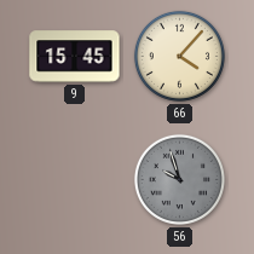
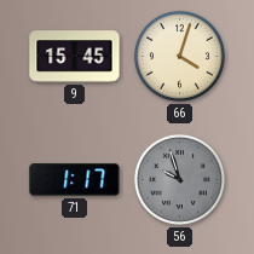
66: 4:07 -> 4:03 (179, 56)
71: none -> 1:17 (75, 180)
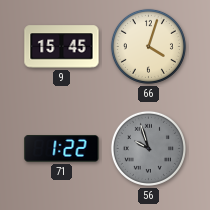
71: 1:17 -> 1:22 (62, 149)
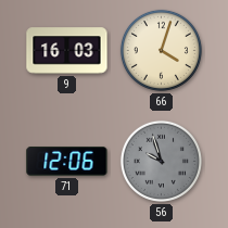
9: 15:45 -> 16:03 (67, 51)
71: 1:22 -> 12:06 (67, 162)
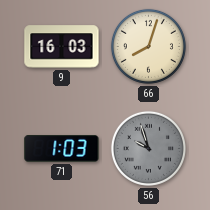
66: 4:03 -> 8:03 (148, 46)
71: 12:06 -> 1:03 (62, 149)
